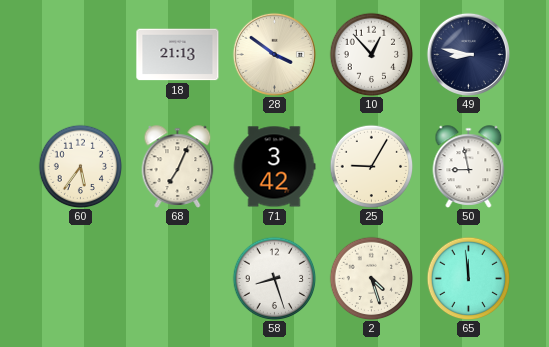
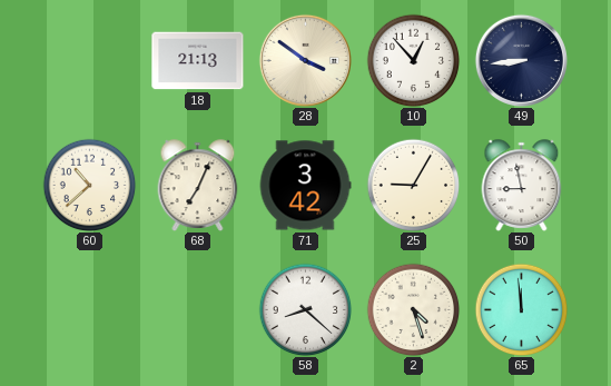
49: 8:47 -> 8:44 (521, 60)
60: 5:36 -> 10:38 (89, 185)
58: 8:27 -> 8:22 (305, 309)
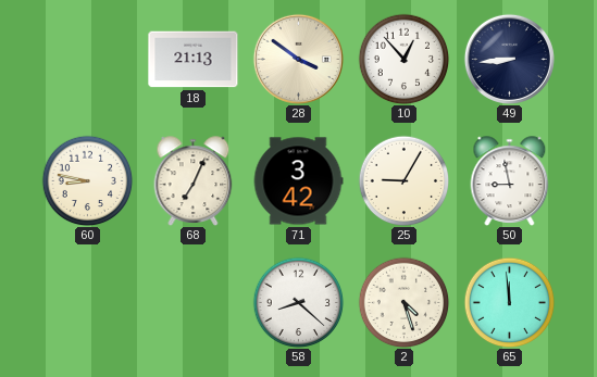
60: 10:38 -> 8:47 (87, 180)
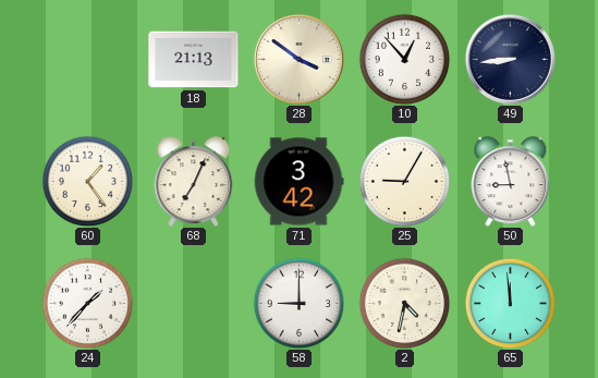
60: 8:47 -> 1:24 (87, 181)
24: none -> 1:37 (87, 303)
58: 8:22 -> 9:00 (298, 303)
2: 4:27 -> 4:32 (404, 303)
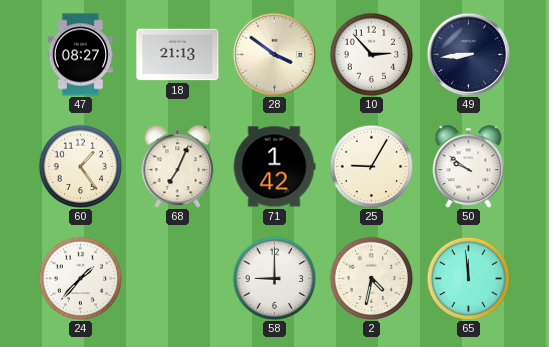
47: none -> 08:27 (80, 55)
10: 12:53 -> 2:53 (371, 54)
71: 3:42 -> 1:42 (274, 167)
50: 8:58 -> 9:51 (469, 167)
